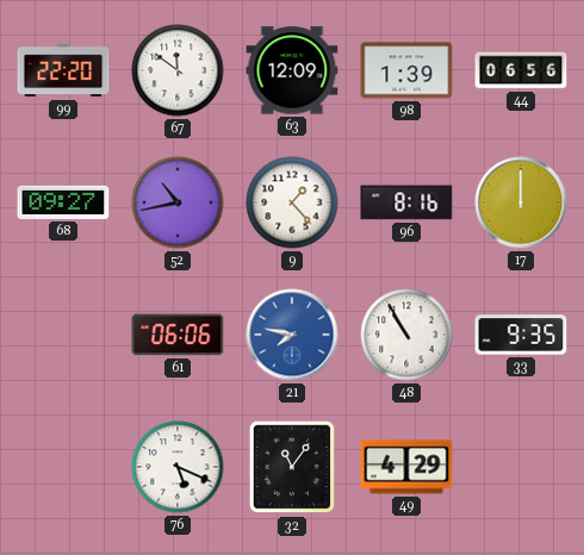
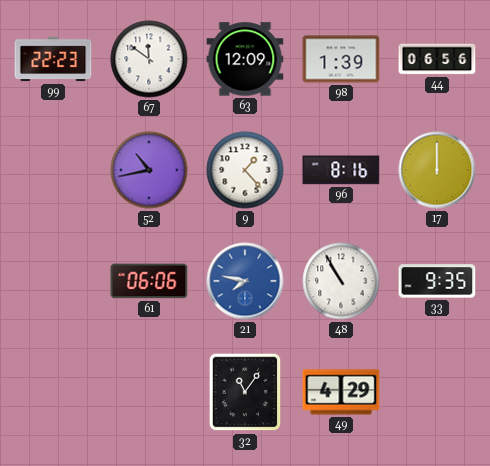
99: 22:20 -> 22:23 (53, 59)
68: 09:27 -> none (63, 202)
76: 5:19 -> none (178, 467)
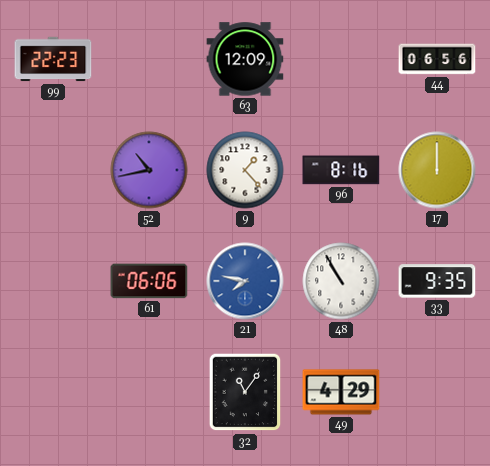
67: 11:51 -> none (149, 59)
98: 1:39 -> none (341, 59)
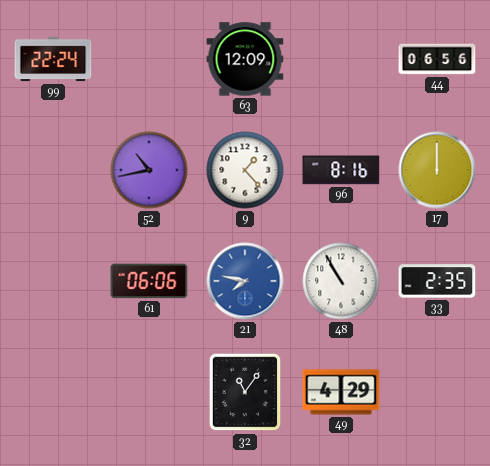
99: 22:23 -> 22:24 (53, 59)
33: 9:35 -> 2:35 (437, 281)
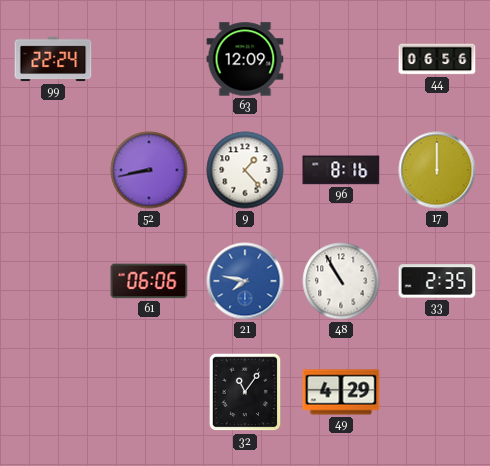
52: 10:43 -> 8:43 (149, 170)
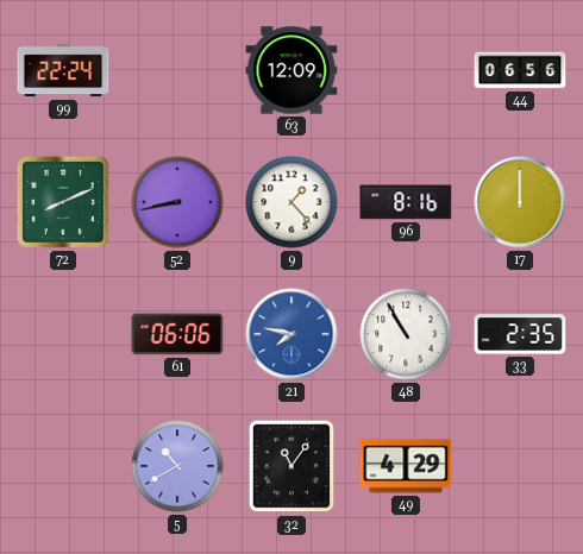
72: none -> 8:11 (63, 202)
5: none -> 10:40 (177, 466)
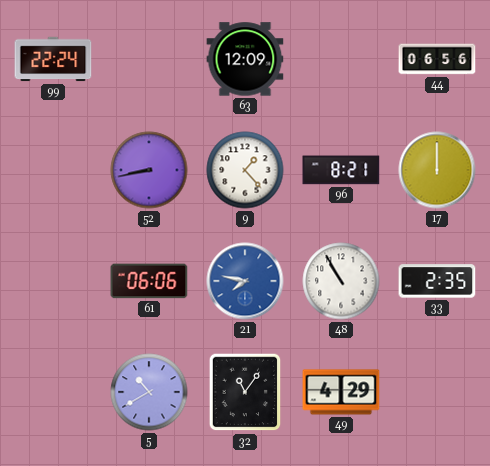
72: 8:11 -> none (63, 202)
96: 8:16 -> 8:21 (341, 170)
